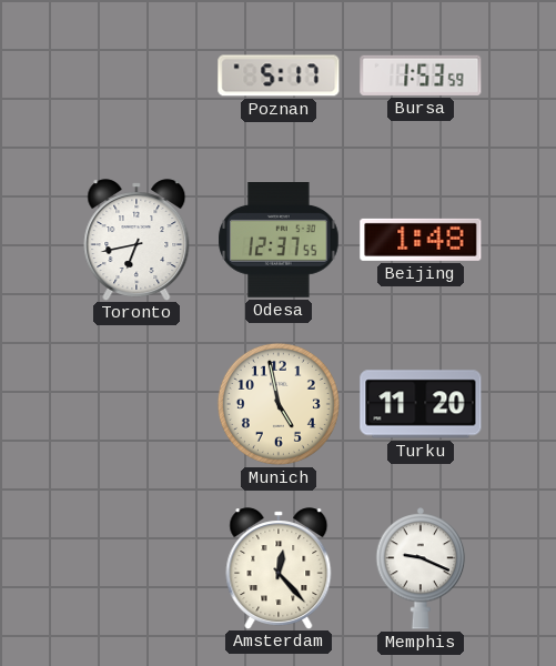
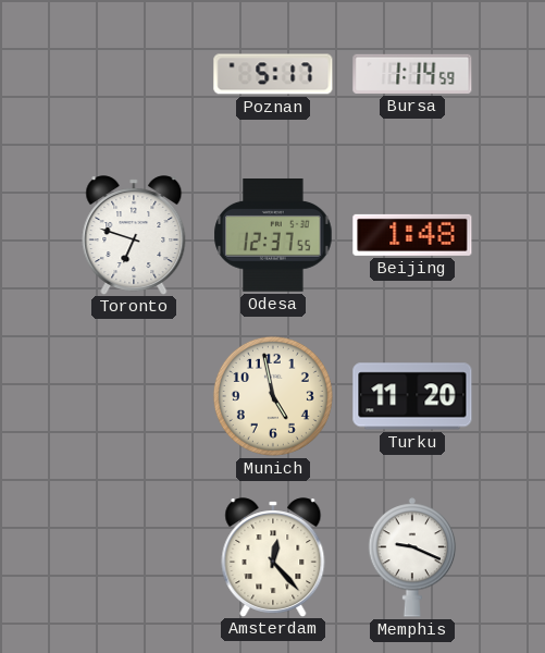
Bursa: 1:53 -> 1:14 (412, 74)
Toronto: 6:43 -> 6:48 (134, 235)
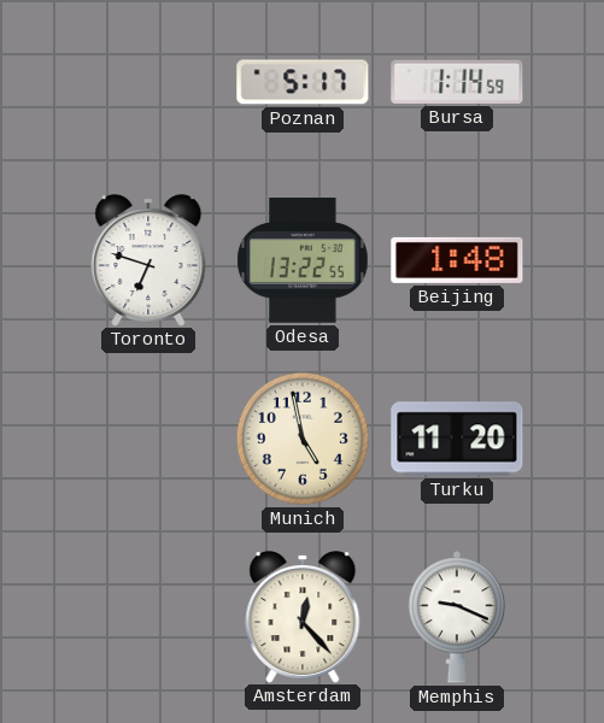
Odesa: 12:37 -> 13:22 (303, 261)
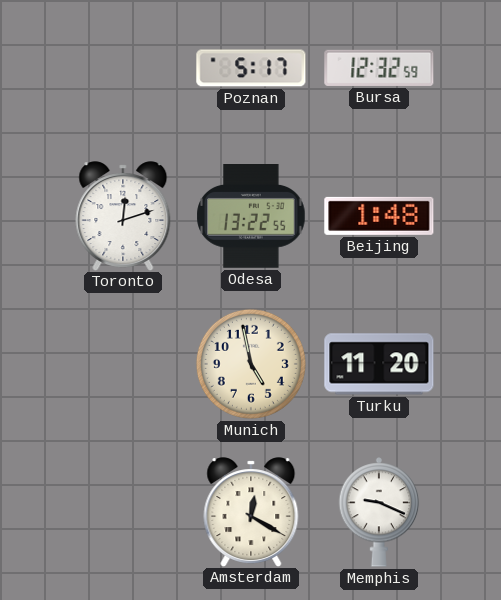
Bursa: 1:14 -> 12:32 (379, 68)
Toronto: 6:48 -> 12:12 (123, 216)
Amsterdam: 12:23 -> 12:20 (251, 512)
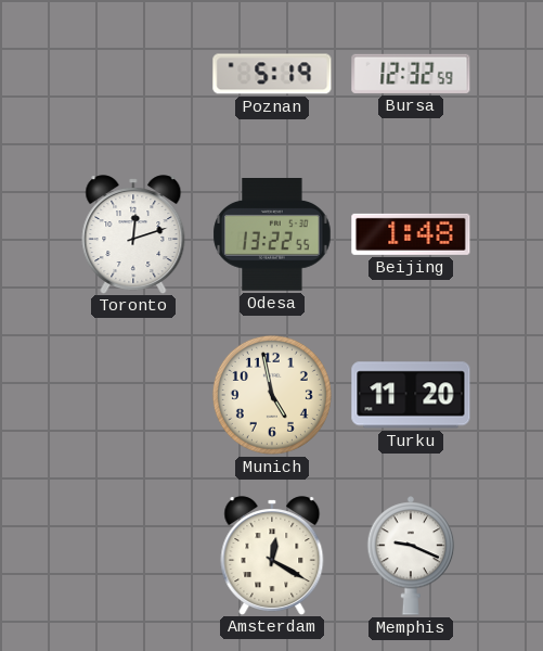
Poznan: 5:17 -> 5:19 (272, 74)
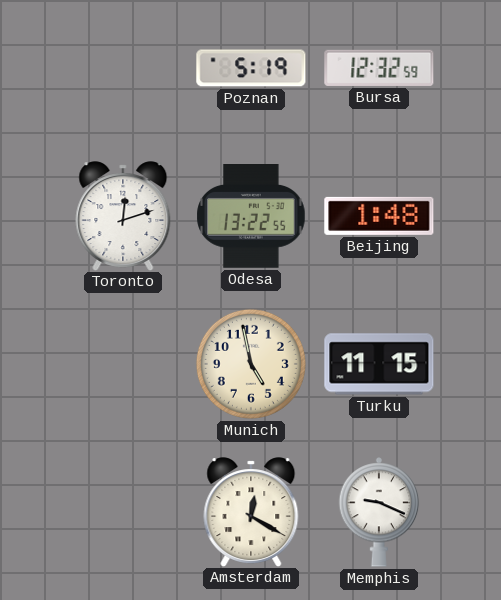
Turku: 11:20 -> 11:15 (379, 364)
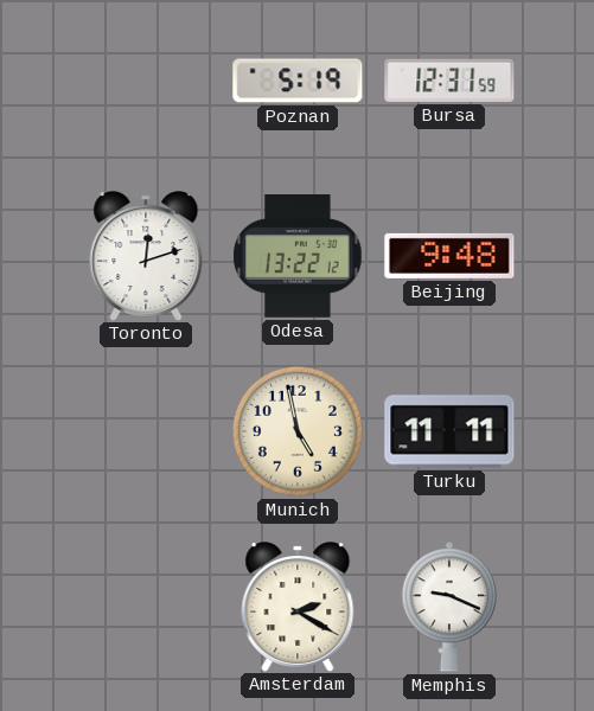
Bursa: 12:32 -> 12:31 (449, 81)
Odesa: 13:22:55 -> 13:22:12 (298, 257)
Beijing: 1:48 -> 9:48 (449, 256)
Turku: 11:15 -> 11:11 (449, 431)
Amsterdam: 12:20 -> 2:20 (298, 607)
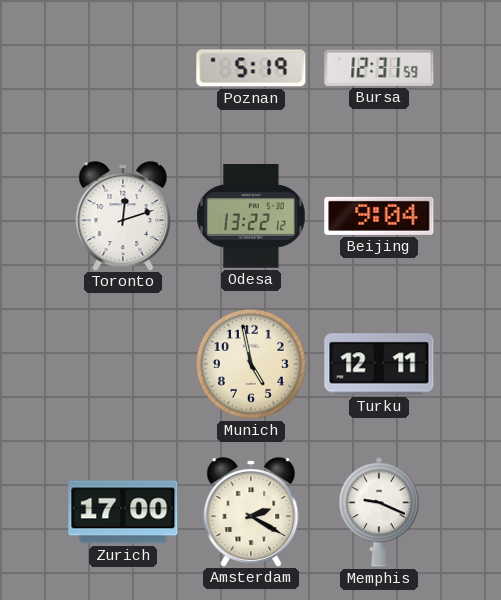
Beijing: 9:48 -> 9:04 (379, 216)
Turku: 11:11 -> 12:11 (379, 364)
Zurich: none -> 17:00 (123, 512)
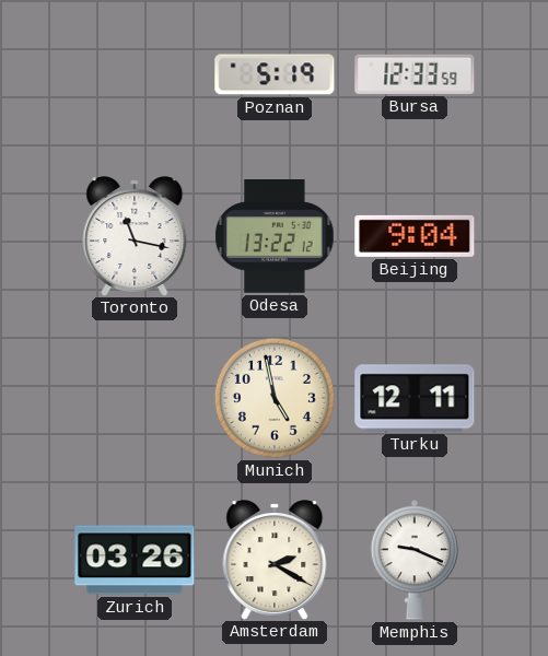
Bursa: 12:31 -> 12:33 (415, 74)
Toronto: 12:12 -> 11:17 (135, 236)
Zurich: 17:00 -> 03:26 (135, 560)
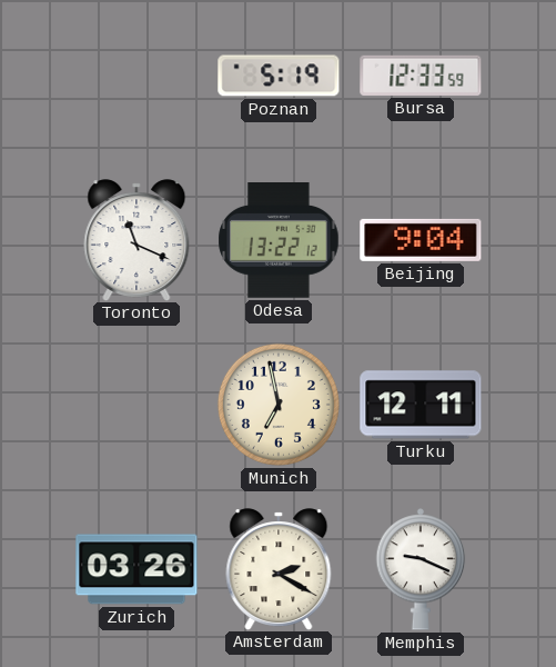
Toronto: 11:17 -> 11:19 (137, 240)
Munich: 4:58 -> 6:58 (279, 405)
